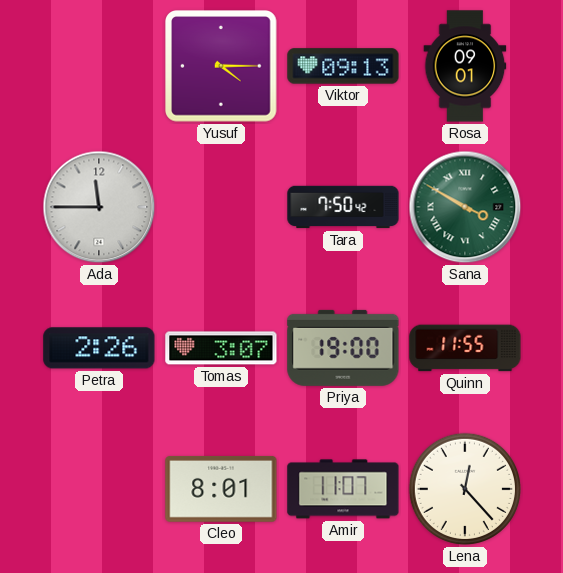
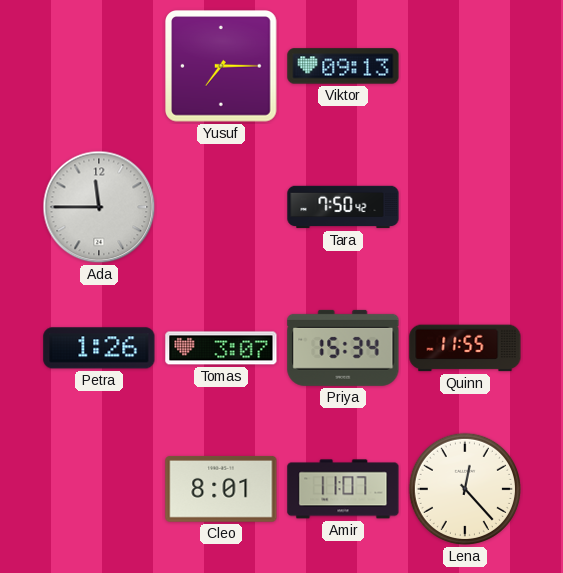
Yusuf: 4:15 -> 7:15 (221, 66)
Rosa: 09:01 -> none (465, 66)
Sana: 3:50 -> none (465, 207)
Petra: 2:26 -> 1:26 (99, 348)
Priya: 19:00 -> 15:34 (343, 348)
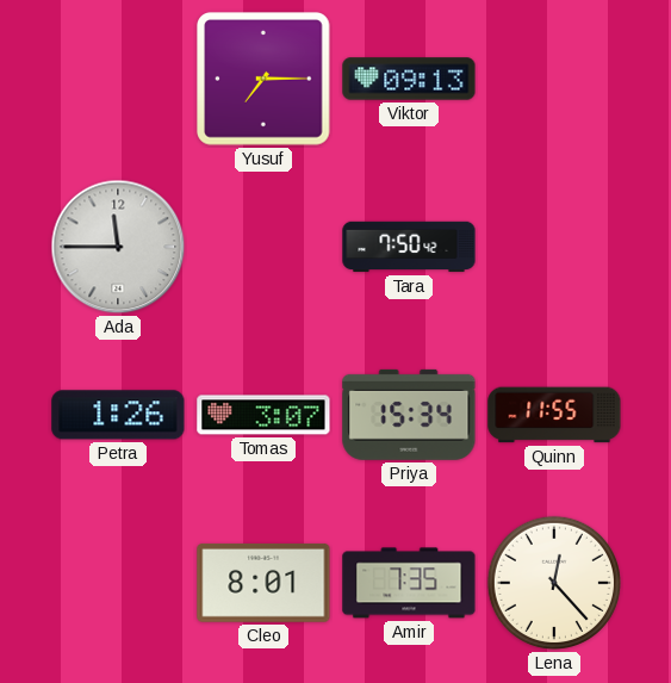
Amir: 11:07 -> 7:35 (409, 583)
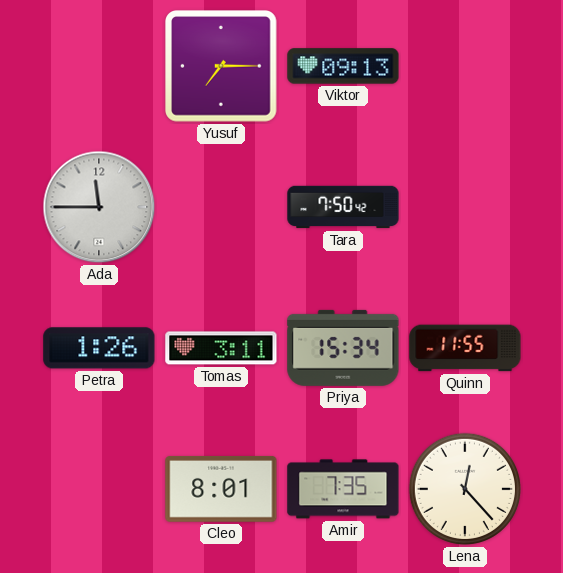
Tomas: 3:07 -> 3:11 (221, 348)
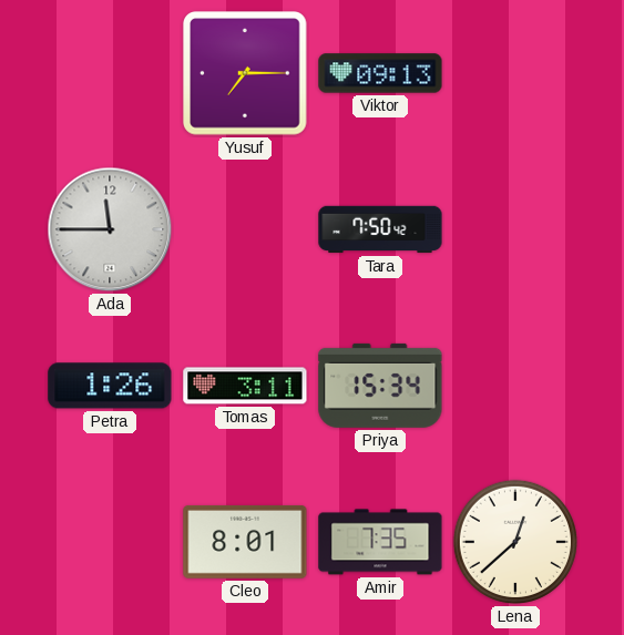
Quinn: 11:55 -> none (465, 348)
Lena: 12:23 -> 12:38 (515, 542)
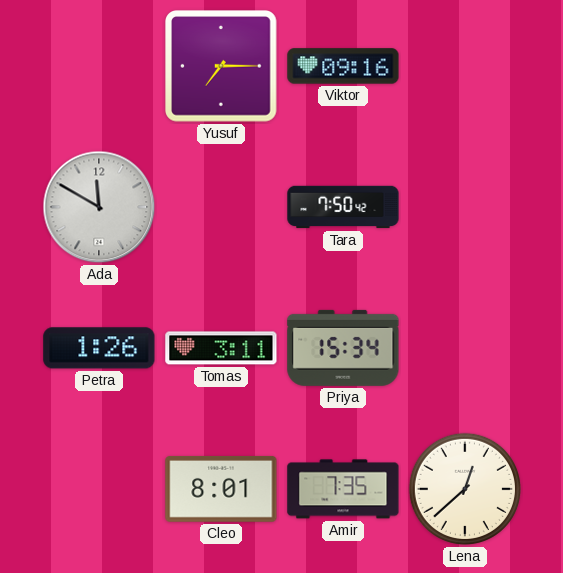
Viktor: 09:13 -> 09:16 (343, 66)
Ada: 11:45 -> 11:50 (99, 207)
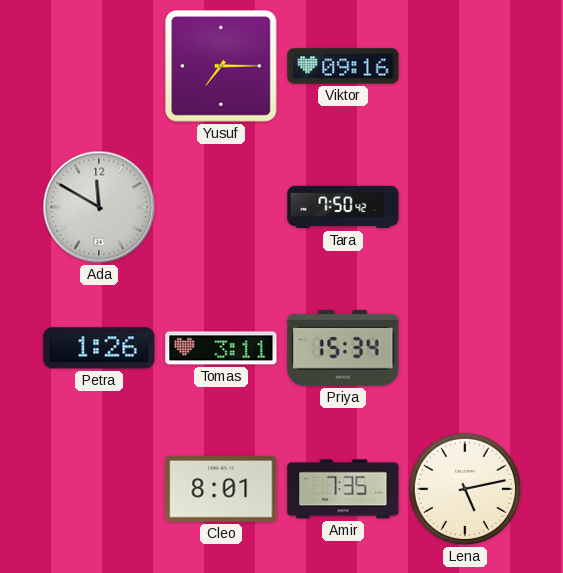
Lena: 12:38 -> 5:13 (465, 489)
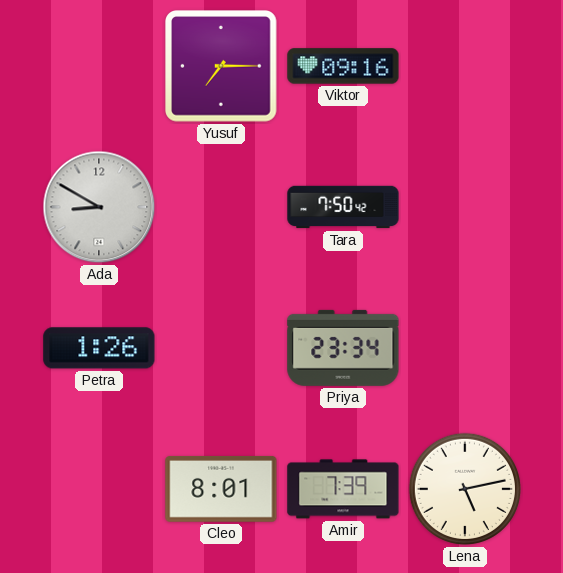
Ada: 11:50 -> 8:50 (99, 207)
Tomas: 3:11 -> none (221, 348)
Priya: 15:34 -> 23:34 (343, 348)
Amir: 7:35 -> 7:39 (343, 489)
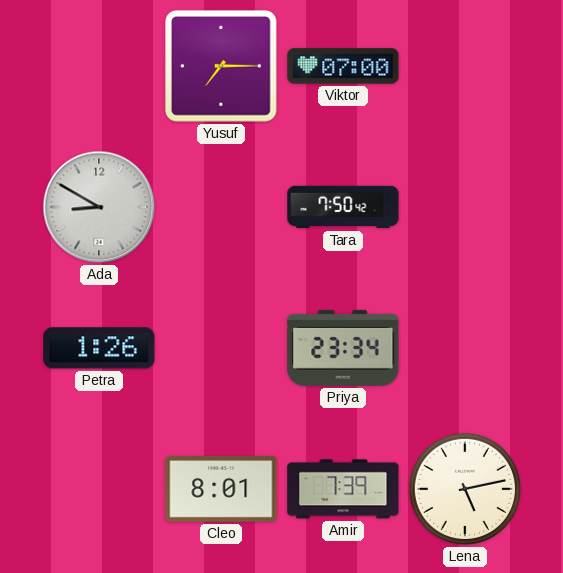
Viktor: 09:16 -> 07:00 (343, 66)
